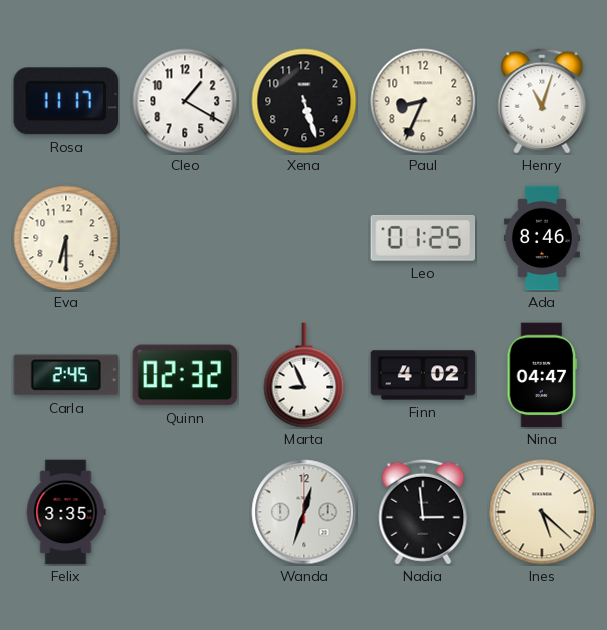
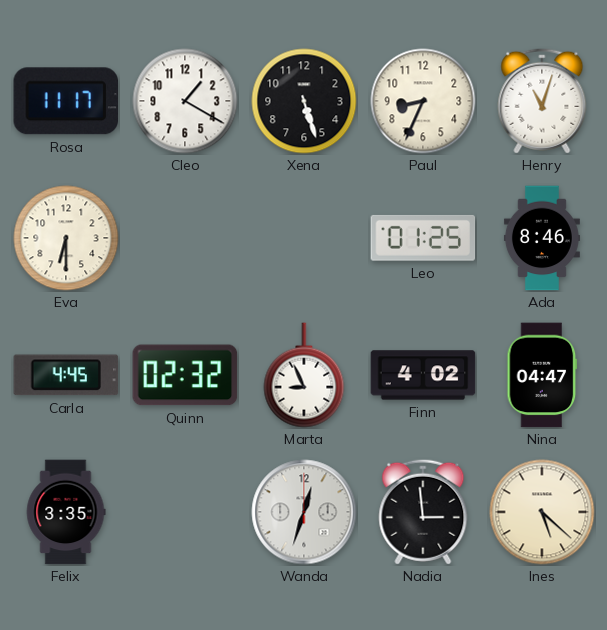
Carla: 2:45 -> 4:45 (66, 375)
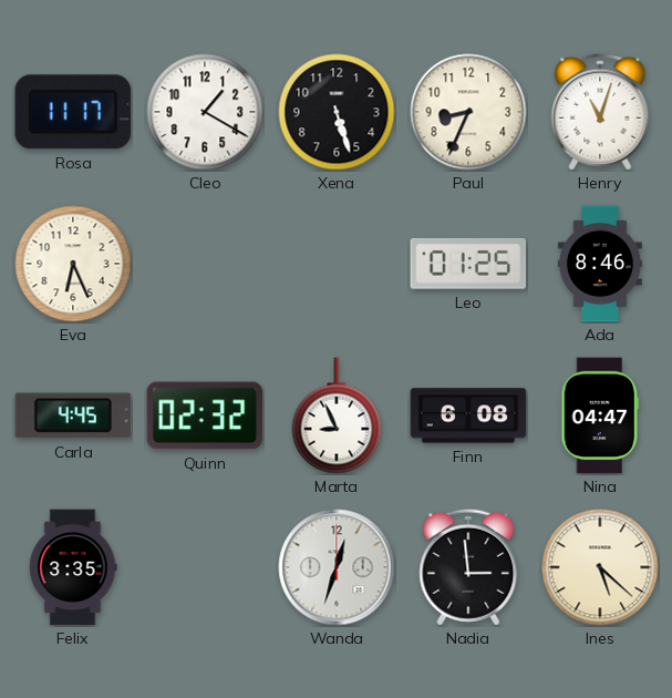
Eva: 6:30 -> 6:26 (73, 264)
Finn: 4:02 -> 6:08 (468, 415)
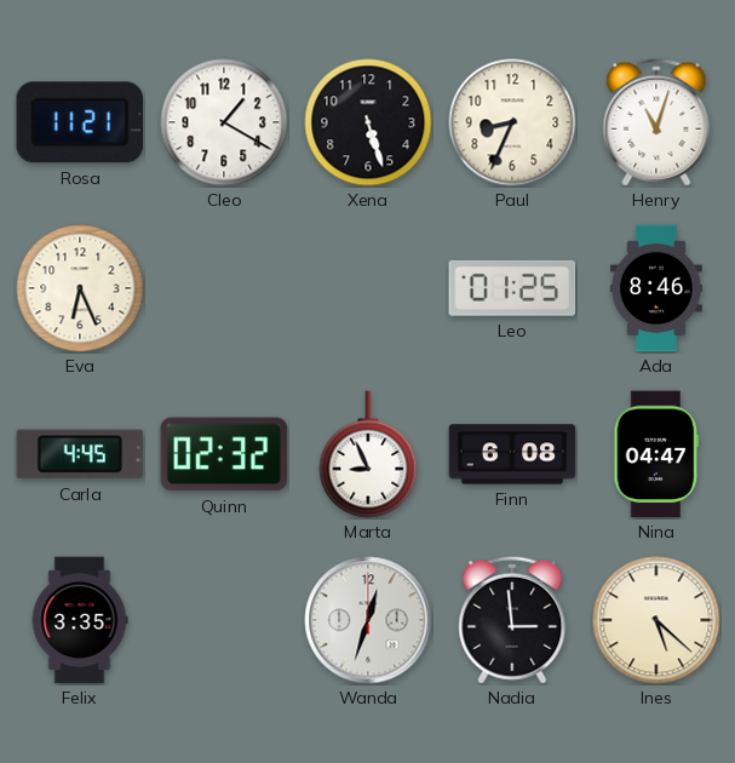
Rosa: 11:17 -> 11:21 (79, 122)
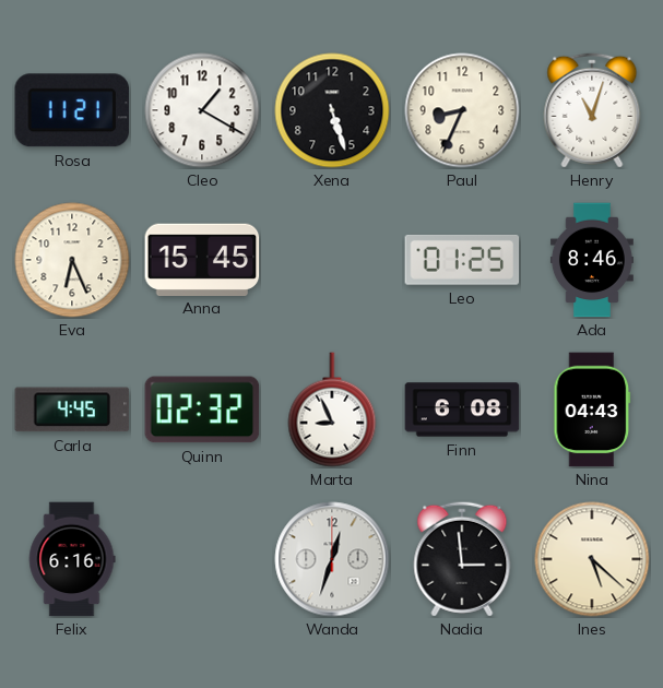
Anna: none -> 15:45 (202, 259)
Nina: 04:47 -> 04:43 (592, 410)
Felix: 3:35 -> 6:16 (72, 559)
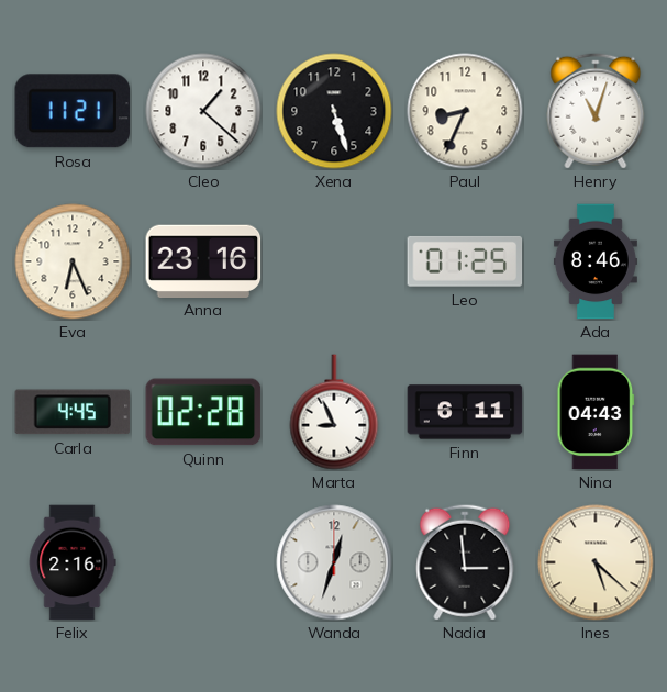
Cleo: 1:20 -> 1:22 (203, 111)
Anna: 15:45 -> 23:16 (203, 260)
Quinn: 02:32 -> 02:28 (203, 412)
Finn: 6:08 -> 6:11 (465, 412)
Felix: 6:16 -> 2:16 (73, 562)
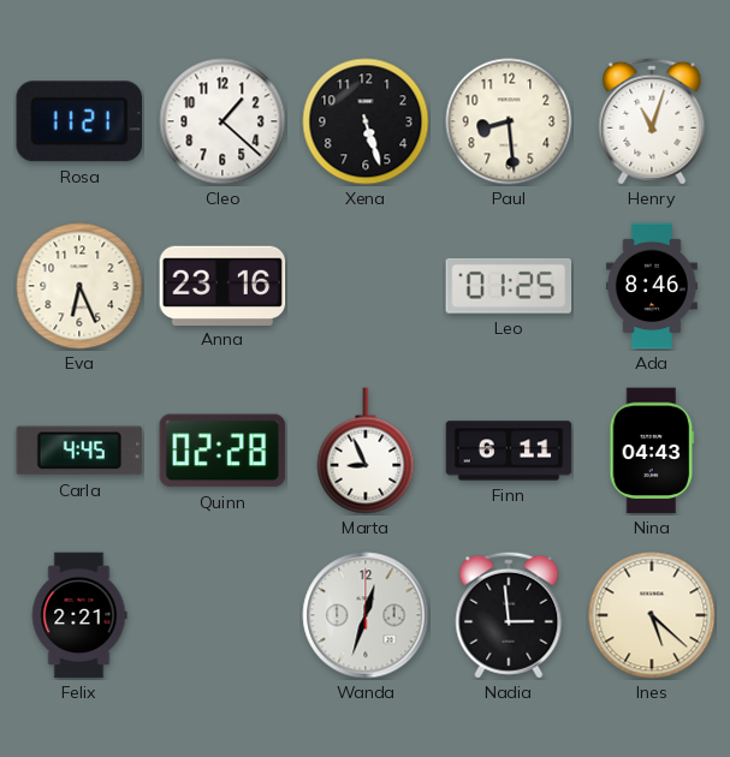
Paul: 8:34 -> 8:29 (509, 121)
Felix: 2:16 -> 2:21 (79, 615)
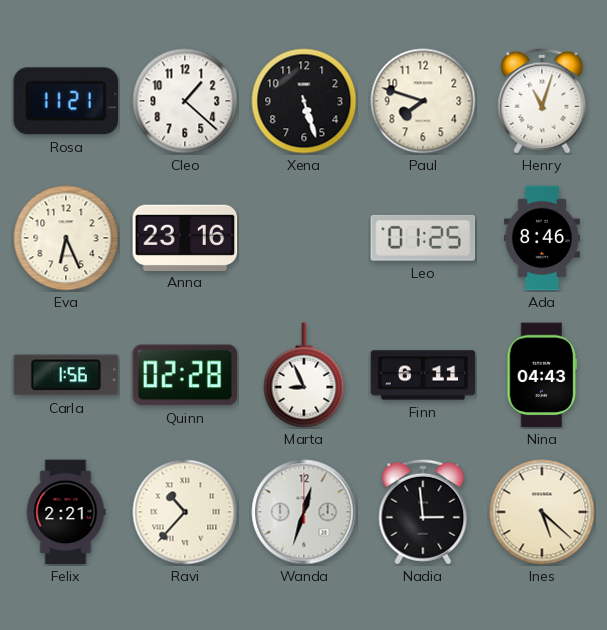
Paul: 8:29 -> 7:48 (423, 101)
Carla: 4:45 -> 1:56 (66, 375)
Ravi: none -> 10:37 (185, 512)
